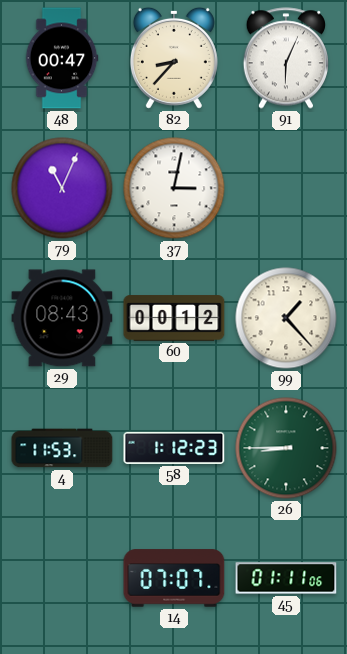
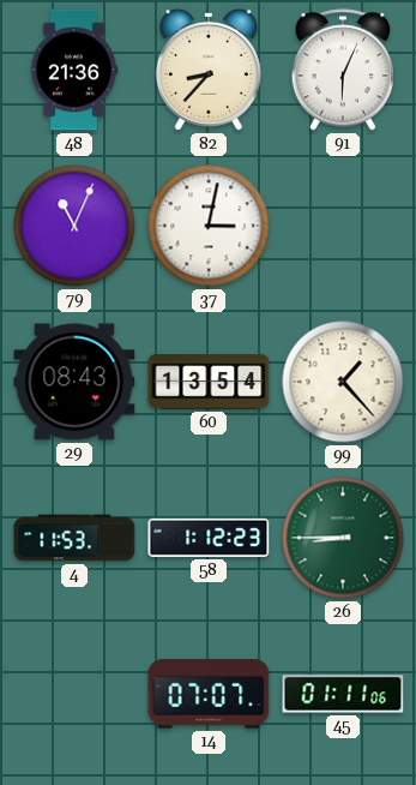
48: 00:47 -> 21:36 (74, 70)
60: 00:12 -> 13:54 (209, 382)
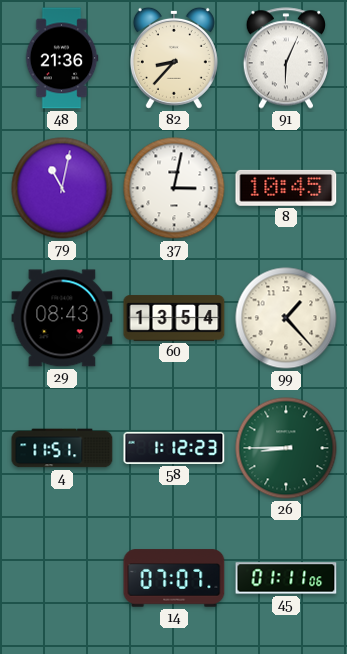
79: 11:04 -> 11:02 (62, 188)
8: none -> 10:45 (286, 188)
4: 11:53 -> 11:51 (62, 448)
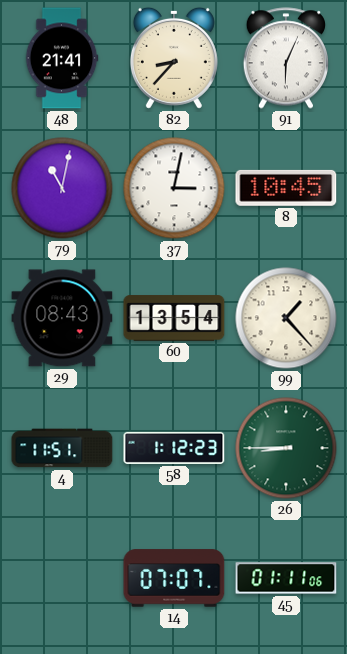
48: 21:36 -> 21:41 (62, 58)
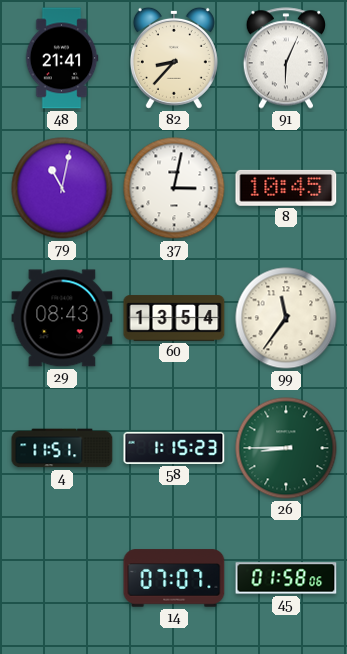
99: 1:23 -> 11:36 (286, 318)
58: 1:12 -> 1:15 (174, 448)
45: 01:11 -> 01:58 (286, 578)
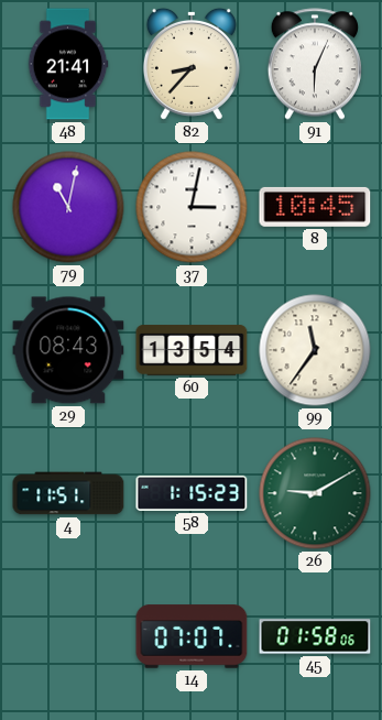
26: 8:45 -> 9:10 (315, 493)
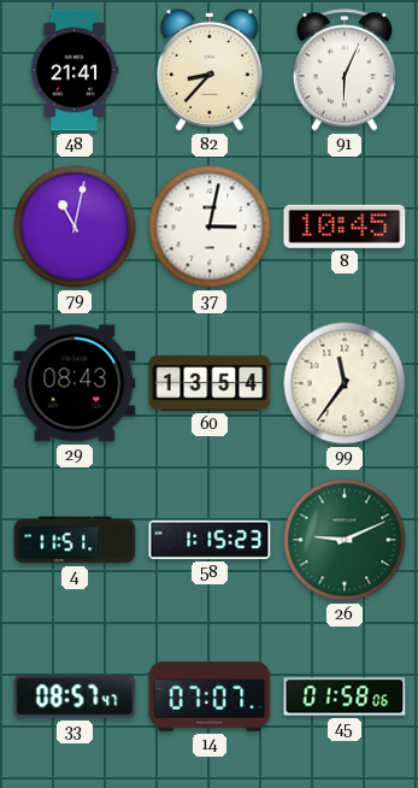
26: 9:10 -> 9:11 (345, 540)
33: none -> 08:57 (75, 696)
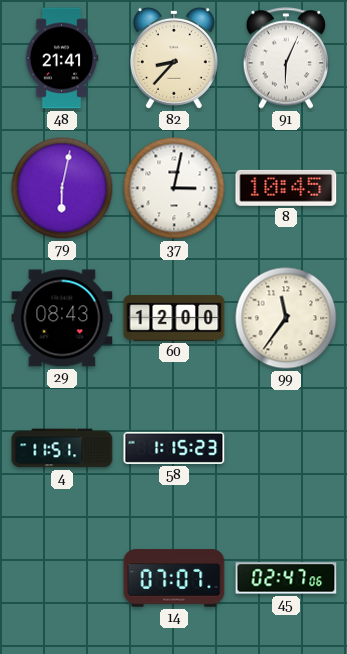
79: 11:02 -> 6:02 (62, 188)
60: 13:54 -> 12:00 (174, 318)
26: 9:11 -> none (345, 540)
33: 08:57 -> none (75, 696)
45: 01:58 -> 02:47 (286, 578)
